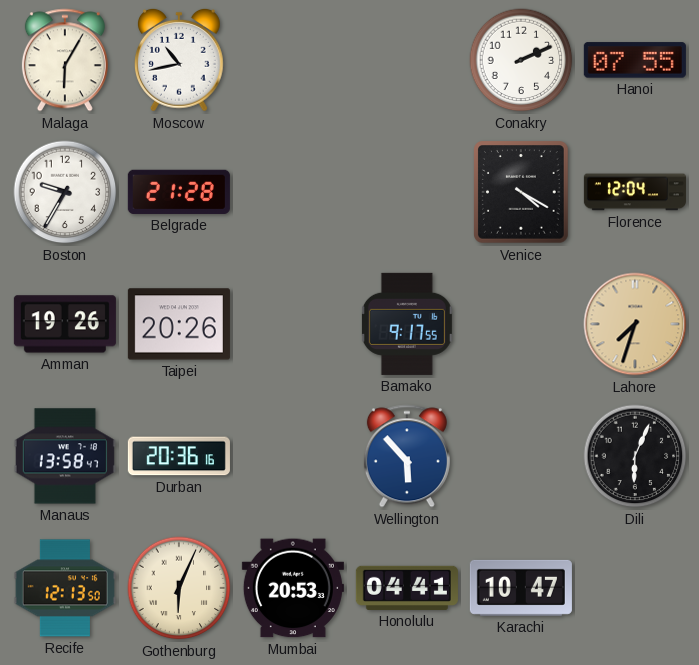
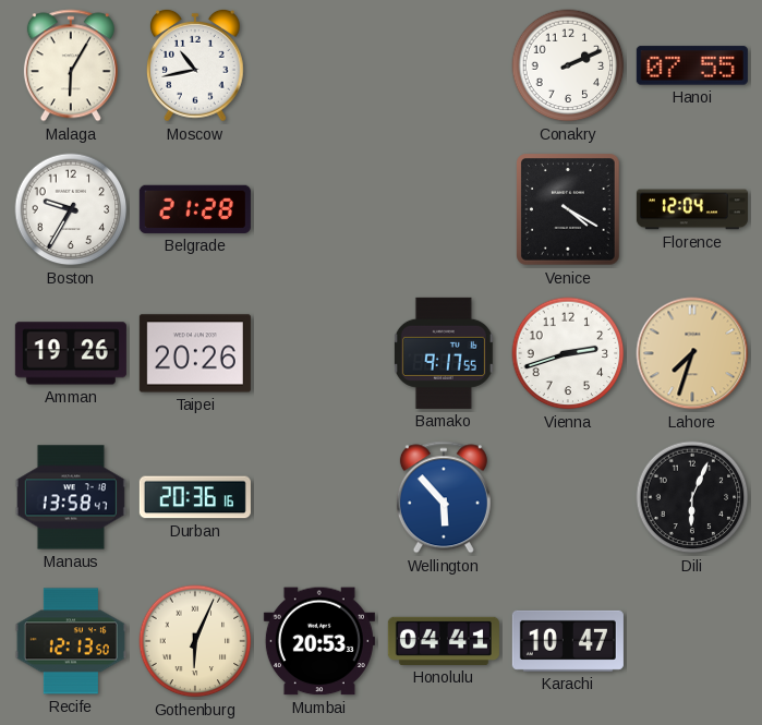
Vienna: none -> 2:42 (568, 353)
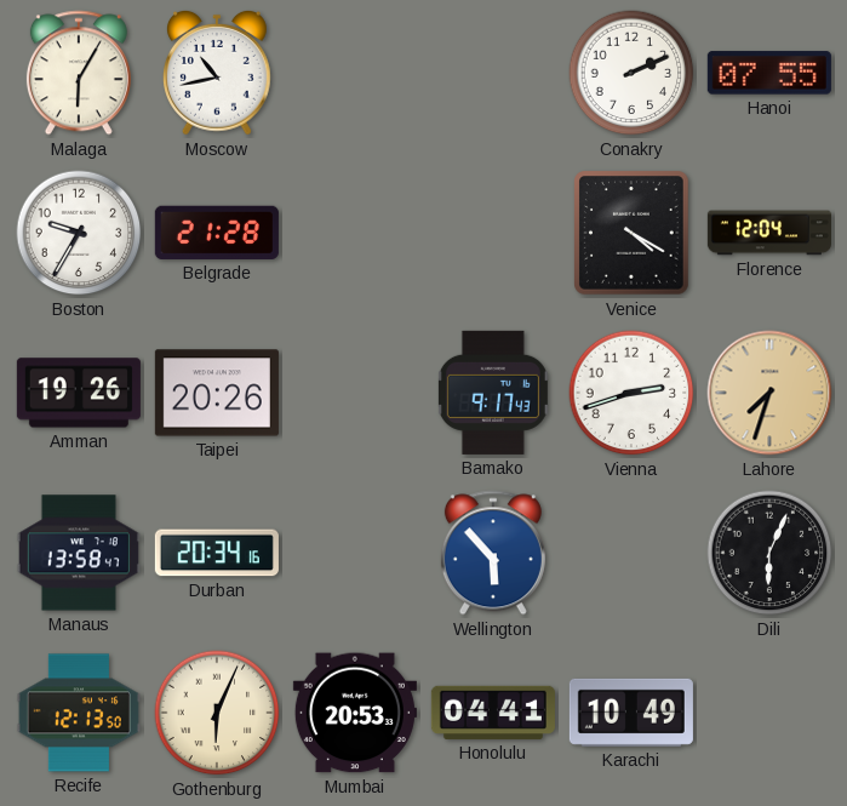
Bamako: 9:17:55 -> 9:17:43 (493, 393)
Durban: 20:36 -> 20:34 (217, 553)
Karachi: 10:47 -> 10:49 (631, 713)
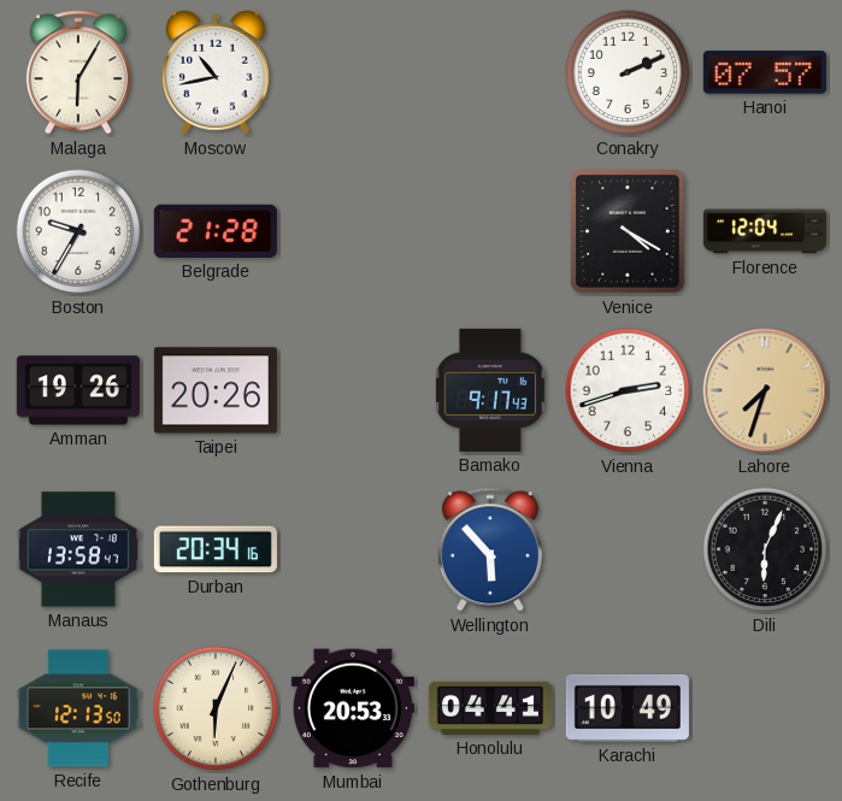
Hanoi: 07:55 -> 07:57 (765, 72)
